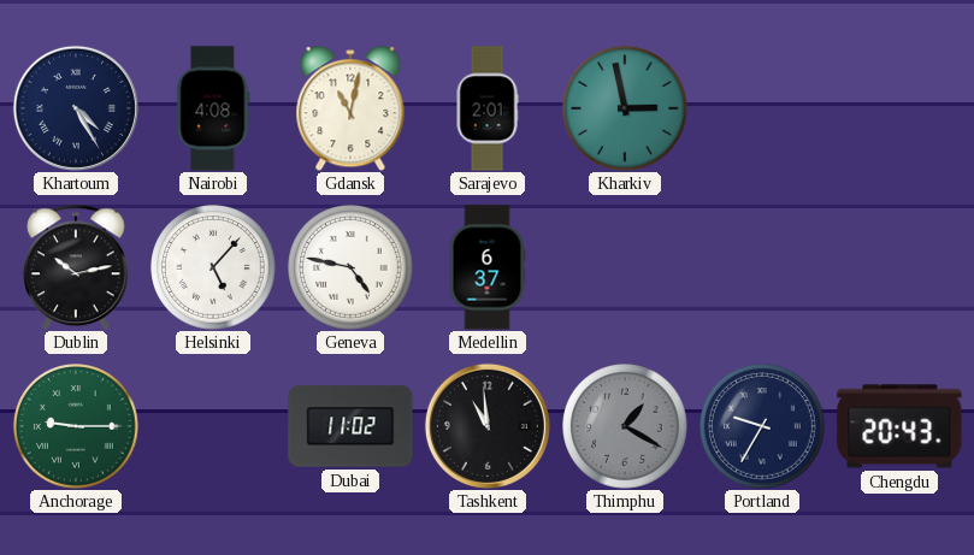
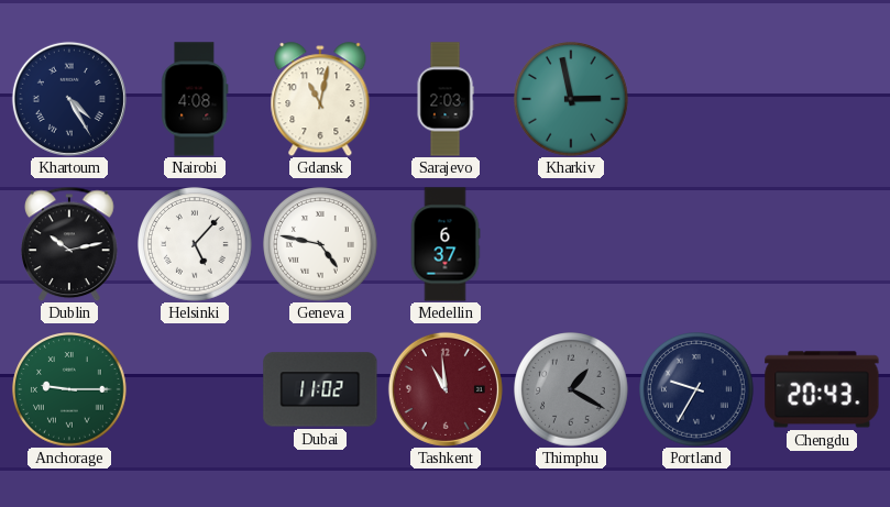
Sarajevo: 2:01 -> 2:03 (446, 99)
Tashkent dial: black -> burgundy (446, 389)
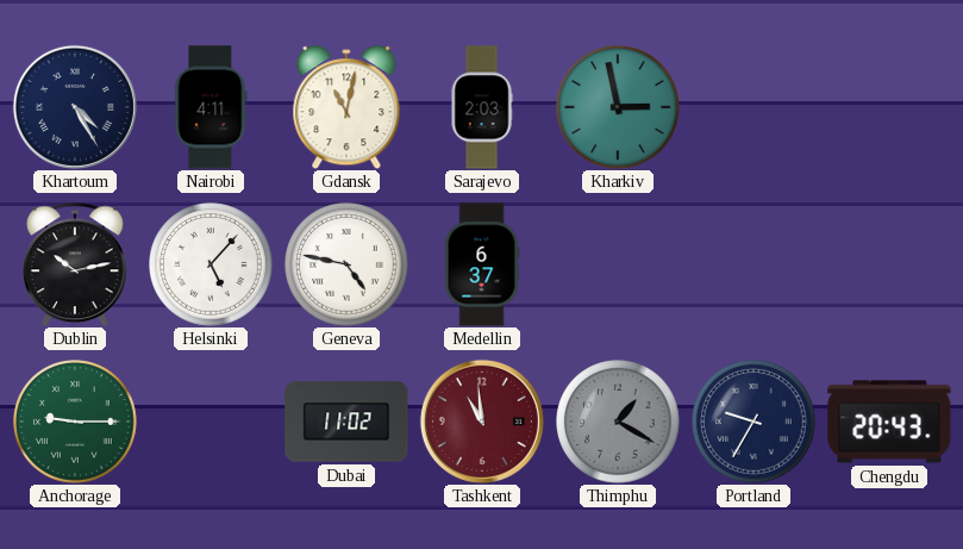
Nairobi: 4:08 -> 4:11 (211, 107)
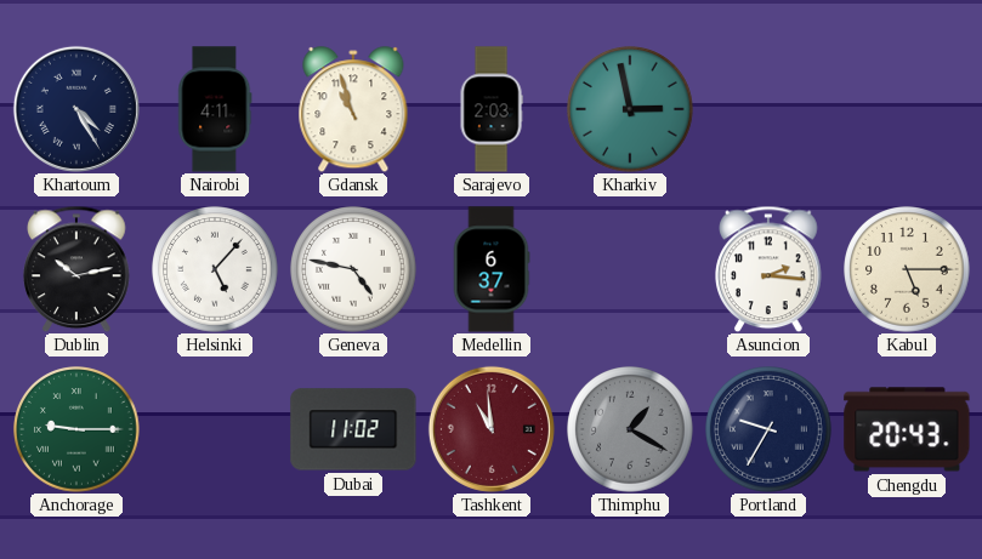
Gdansk: 11:02 -> 10:57 (353, 109)
Asuncion: none -> 2:16 (768, 269)
Kabul: none -> 5:15 (907, 269)
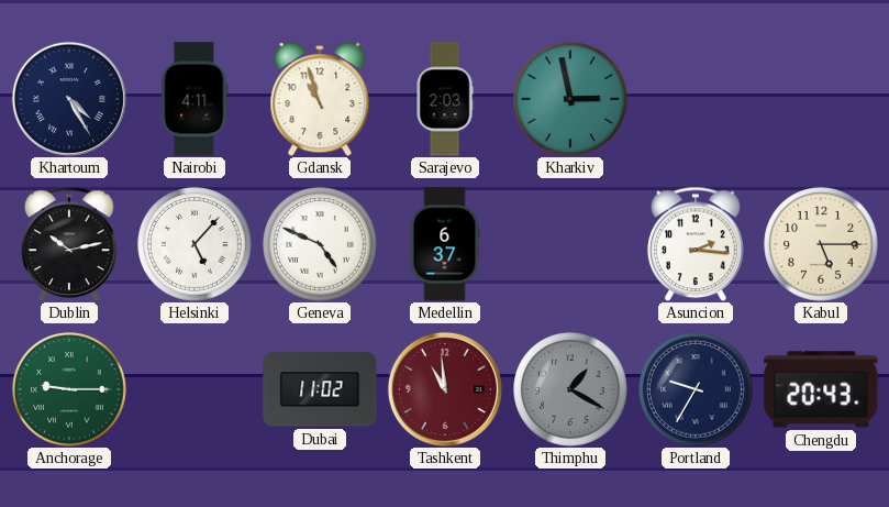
Geneva: 4:47 -> 4:49 (320, 244)
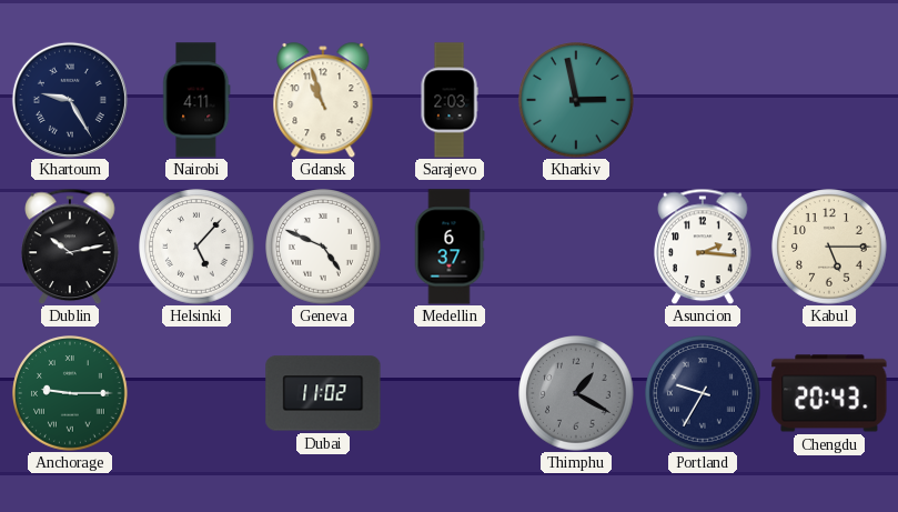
Khartoum: 4:25 -> 9:25 (70, 100)
Tashkent: 10:59 -> none (445, 389)
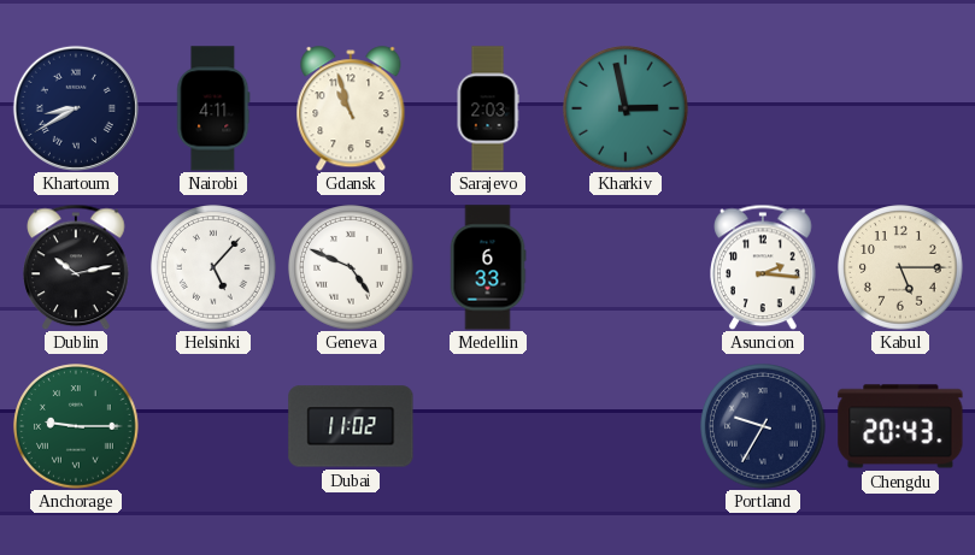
Khartoum: 9:25 -> 8:40 (76, 108)
Medellin: 6:37 -> 6:33 (488, 267)
Thimphu: 1:20 -> none (576, 393)
